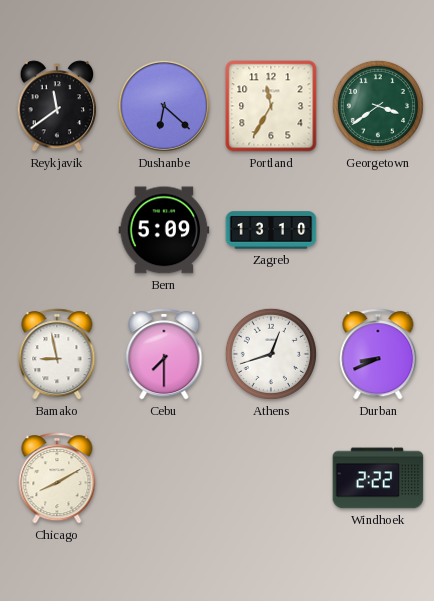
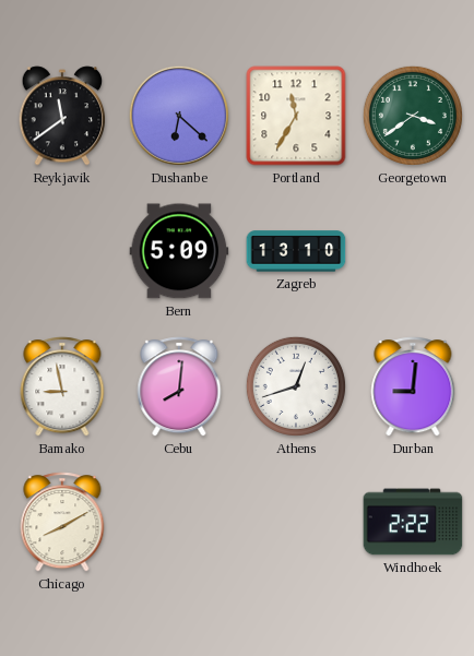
Cebu: 7:30 -> 8:01 (179, 386)
Durban: 8:41 -> 9:01 (413, 386)
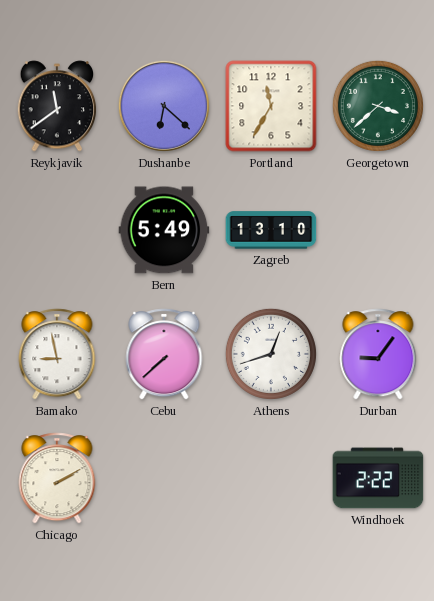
Georgetown: 3:39 -> 3:38 (378, 106)
Bern: 5:09 -> 5:49 (164, 230)
Cebu: 8:01 -> 7:38 (164, 354)
Durban: 9:01 -> 9:06 (378, 354)
Chicago: 8:10 -> 2:10 (57, 478)
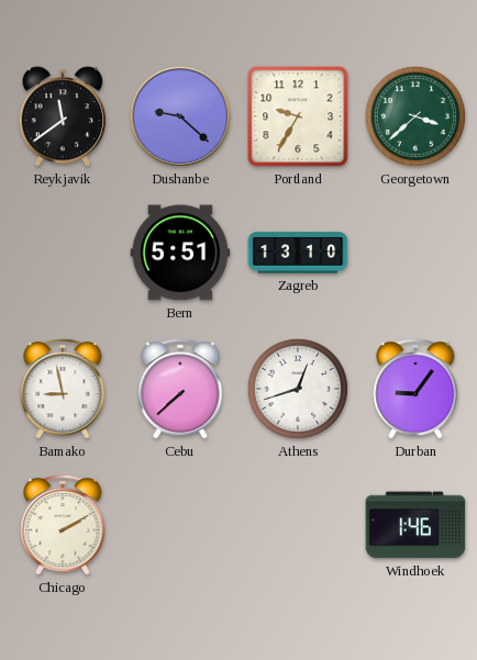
Dushanbe: 6:22 -> 9:22 (180, 116)
Portland: 11:35 -> 9:35 (298, 116)
Bern: 5:49 -> 5:51 (180, 253)
Windhoek: 2:22 -> 1:46 (415, 525)
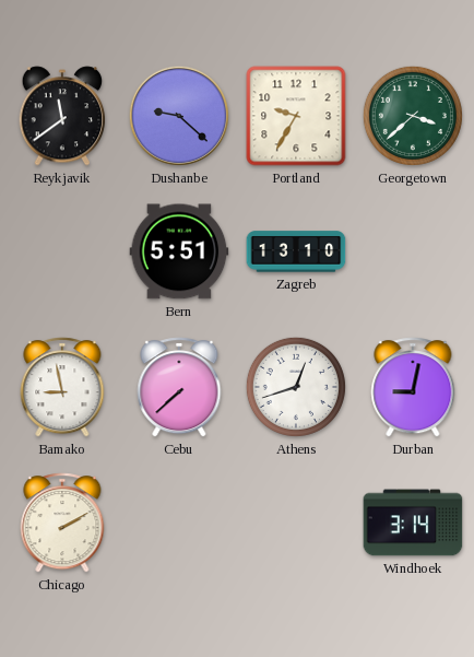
Durban: 9:06 -> 9:02 (413, 387)
Windhoek: 1:46 -> 3:14 (413, 523)
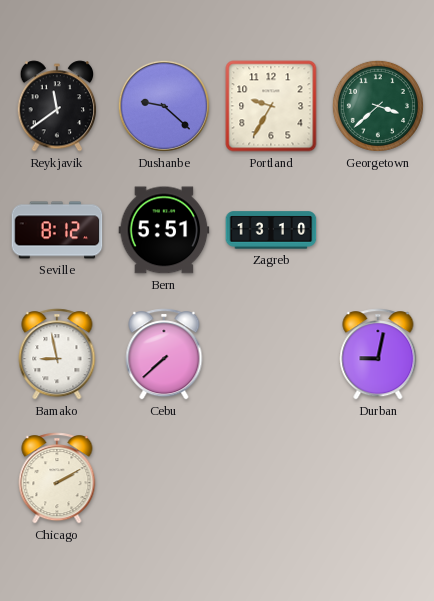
Seville: none -> 8:12 (57, 230)
Athens: 12:42 -> none (296, 387)
Windhoek: 3:14 -> none (413, 523)
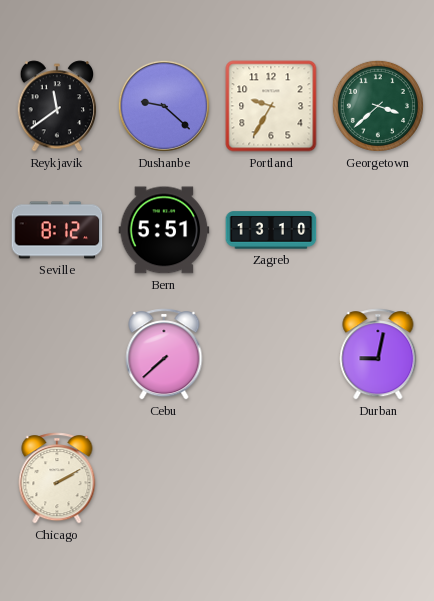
Bamako: 8:58 -> none (57, 354)
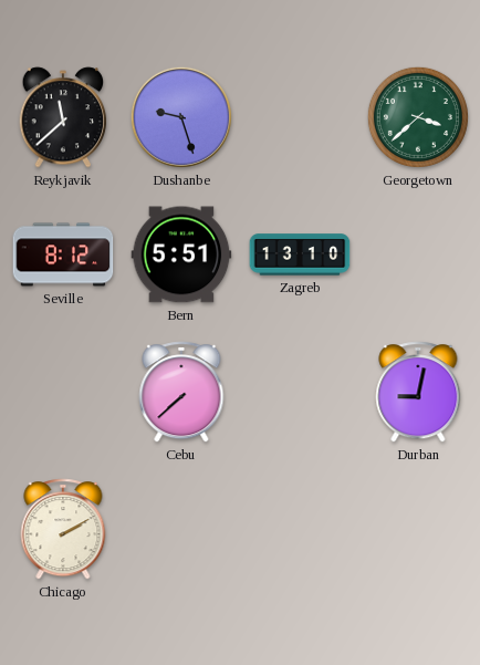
Reykjavik: 11:39 -> 11:38 (63, 117)
Dushanbe: 9:22 -> 9:27 (181, 117)
Portland: 9:35 -> none (271, 106)
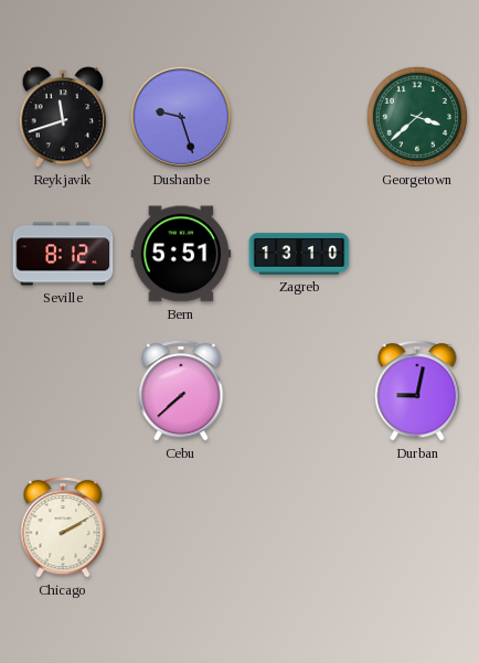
Reykjavik: 11:38 -> 11:42 (63, 117)
